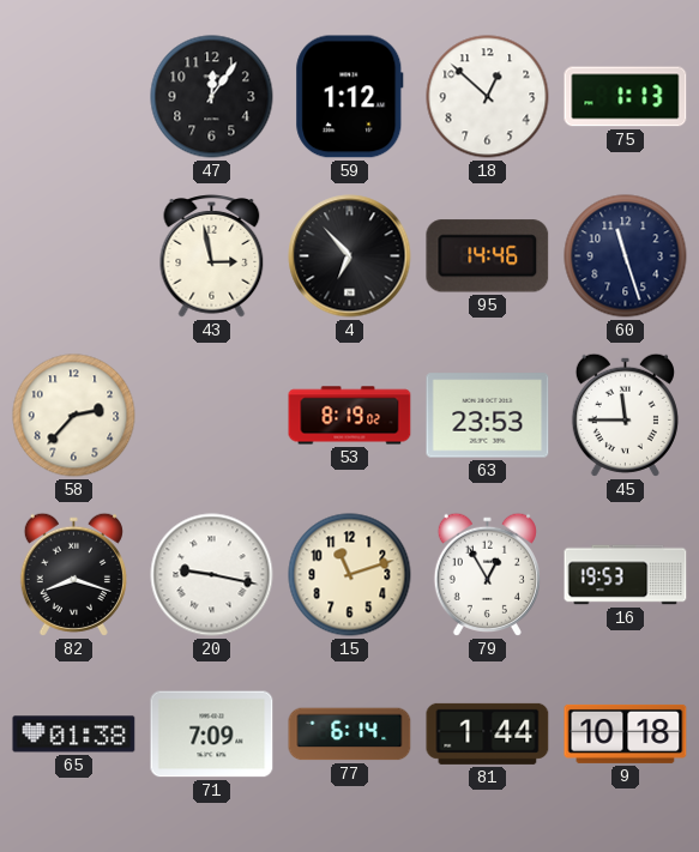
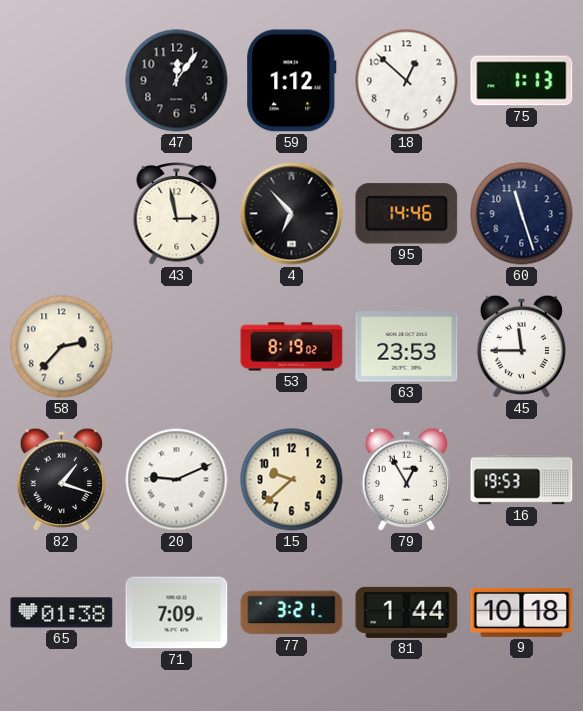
82: 8:18 -> 1:18 (61, 479)
20: 9:17 -> 9:11 (177, 480)
15: 11:12 -> 9:38 (292, 480)
77: 6:14 -> 3:21 (292, 613)
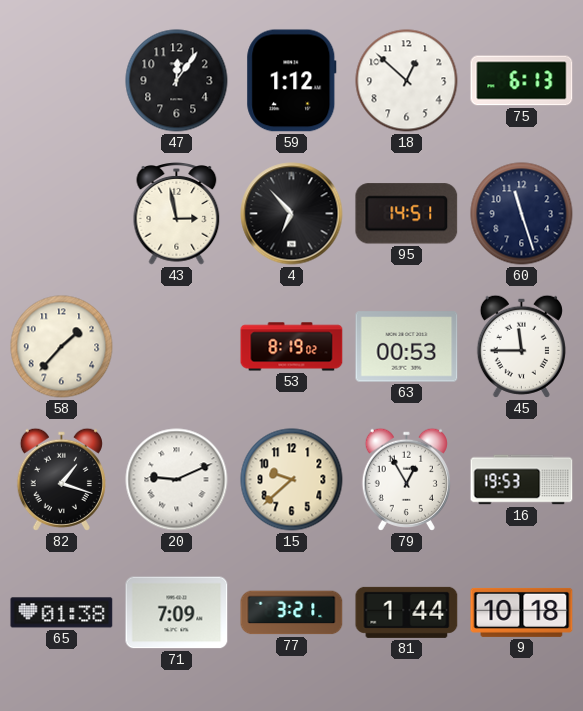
75: 1:13 -> 6:13 (522, 81)
95: 14:46 -> 14:51 (407, 214)
58: 2:37 -> 1:37 (62, 347)
63: 23:53 -> 00:53 (407, 347)
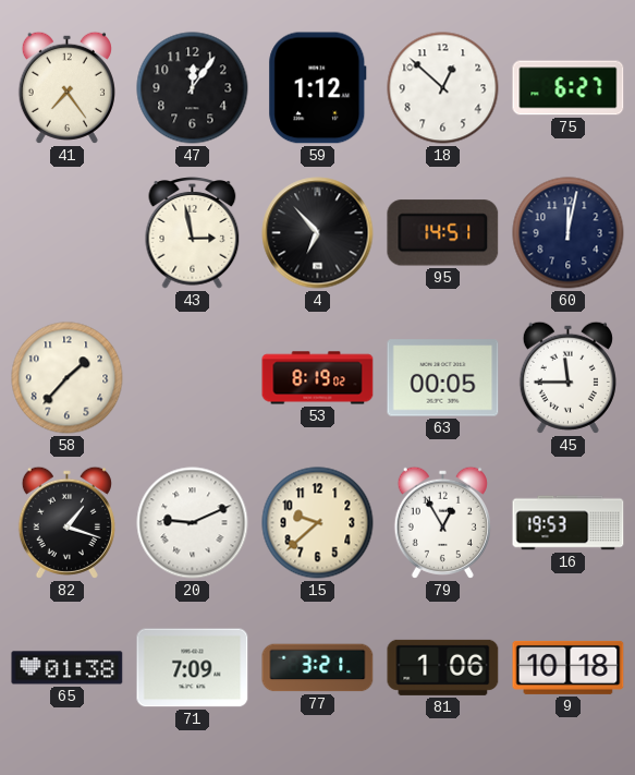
41: none -> 7:24 (66, 87)
75: 6:13 -> 6:27 (569, 88)
60: 11:27 -> 12:02 (569, 233)
63: 00:53 -> 00:05 (443, 378)
81: 1:44 -> 1:06 (443, 667)
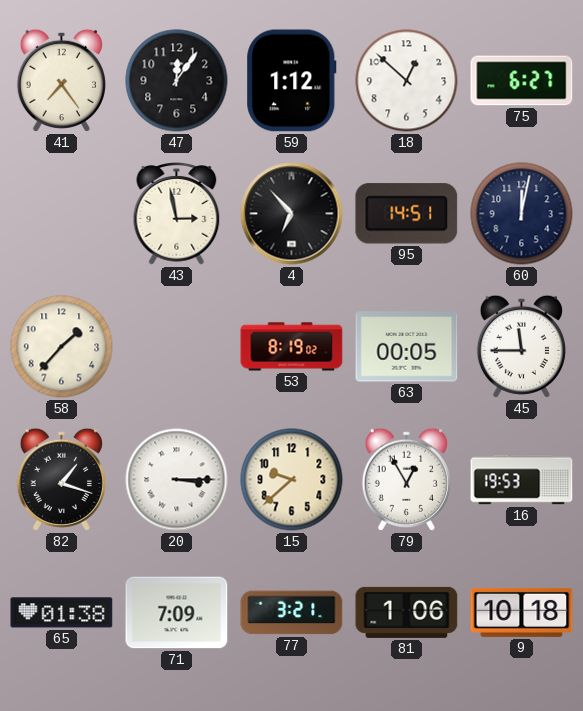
20: 9:11 -> 3:15 (177, 480)
